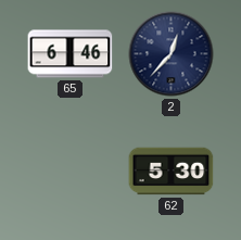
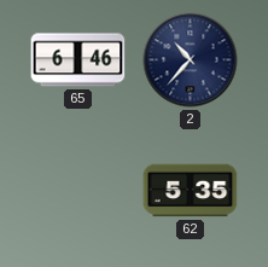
2: 12:37 -> 10:37 (191, 60)
62: 5:30 -> 5:35 (191, 191)
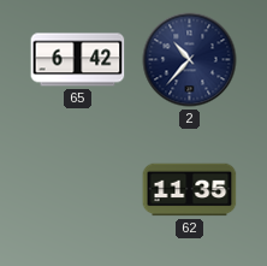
65: 6:46 -> 6:42 (78, 60)
62: 5:35 -> 11:35 (190, 190)
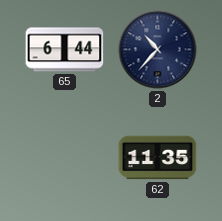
65: 6:42 -> 6:44 (65, 50)
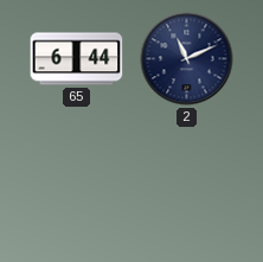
2: 10:37 -> 11:11 (187, 59)
62: 11:35 -> none (158, 158)
